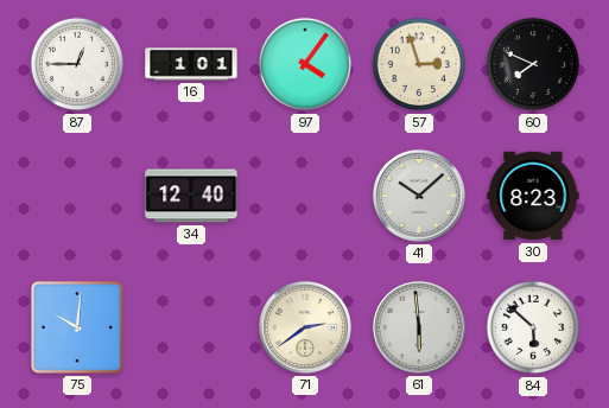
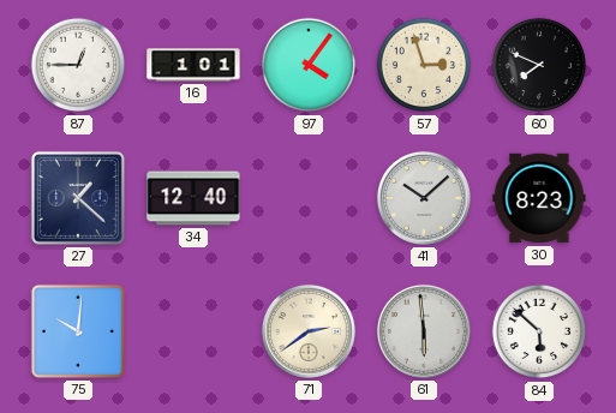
27: none -> 1:22 (78, 198)
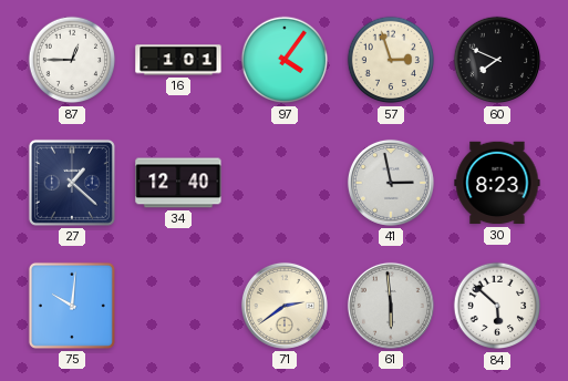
41: 10:08 -> 2:58 (391, 183)
